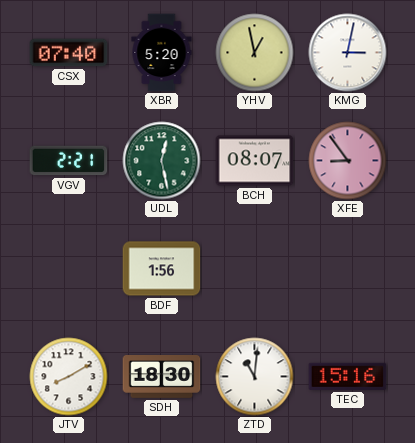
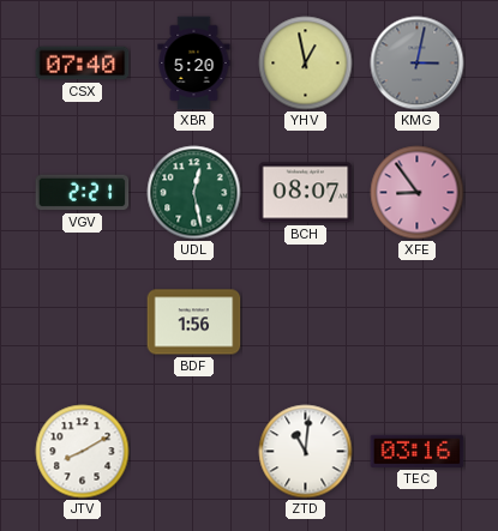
KMG dial: white -> grey (418, 64)
SDH: 18:30 -> none (162, 377)
TEC: 15:16 -> 03:16 (418, 451)
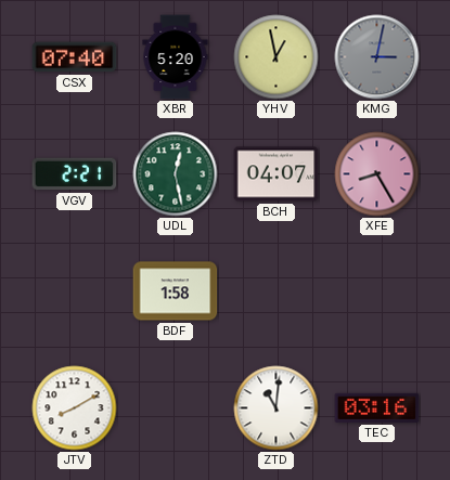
BCH: 08:07 -> 04:07 (277, 174)
XFE: 8:54 -> 8:25 (377, 174)
BDF: 1:56 -> 1:58 (176, 291)
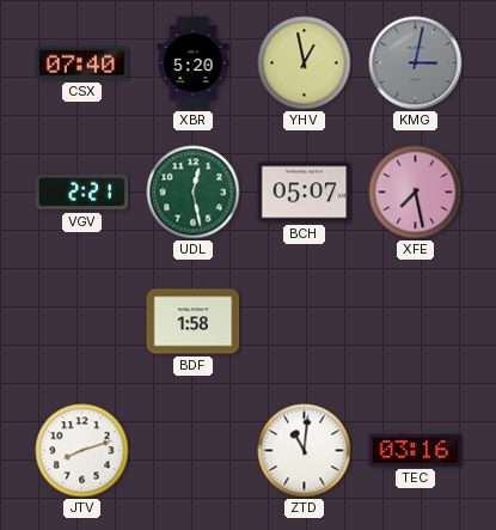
BCH: 04:07 -> 05:07 (305, 193)
XFE: 8:25 -> 7:28 (416, 193)
JTV: 8:10 -> 8:12 (82, 451)
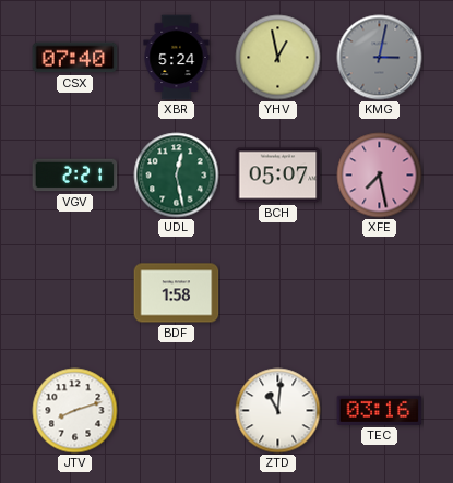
XBR: 5:20 -> 5:24 (177, 58)
